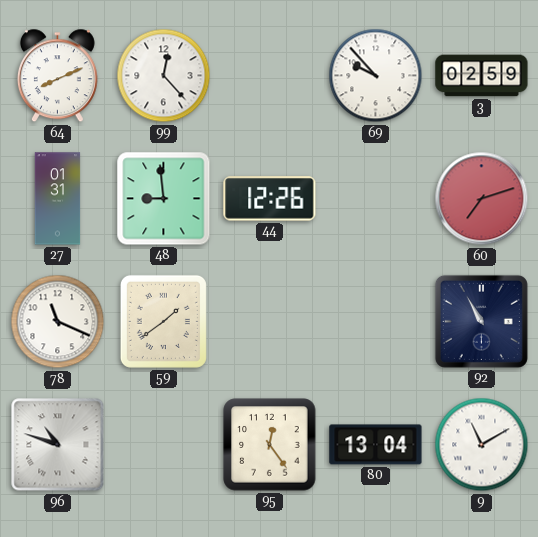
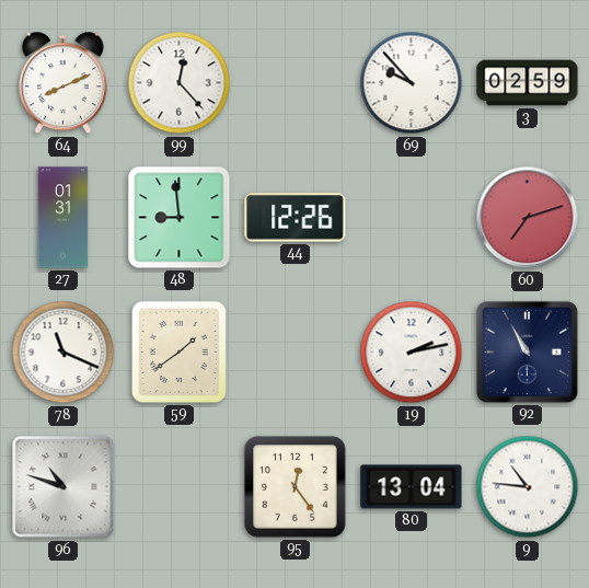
19: none -> 2:13 (412, 353)
9: 11:10 -> 10:46 (528, 487)
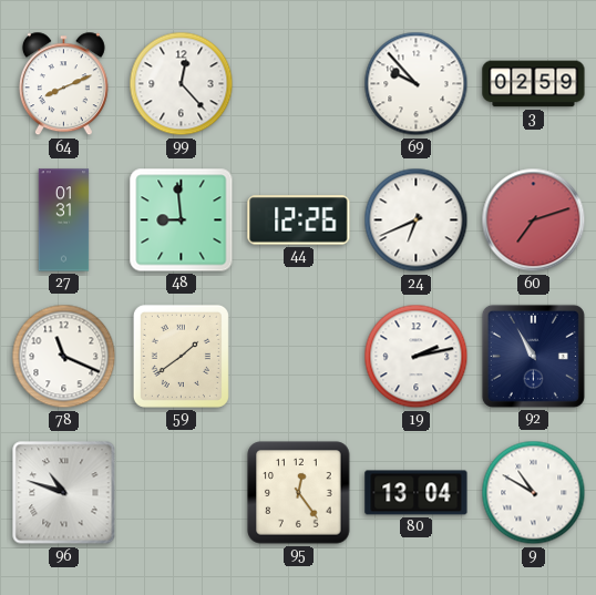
24: none -> 6:41 (417, 220)
9: 10:46 -> 10:50 (534, 493)
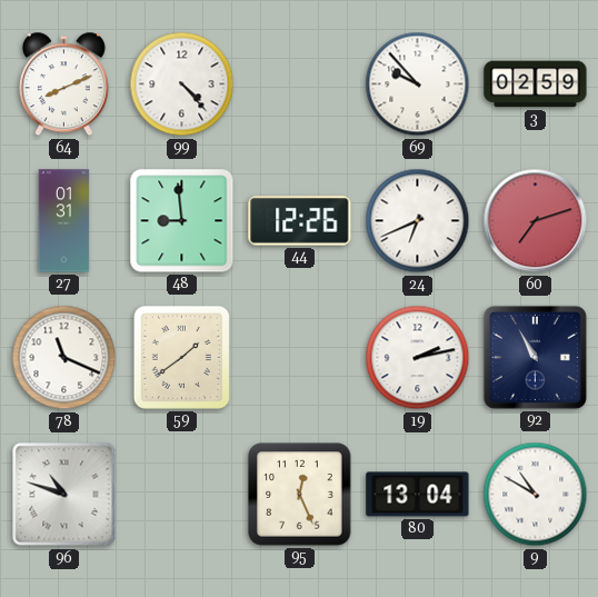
99: 12:23 -> 4:23 (182, 84)
95: 12:24 -> 12:26 (300, 495)
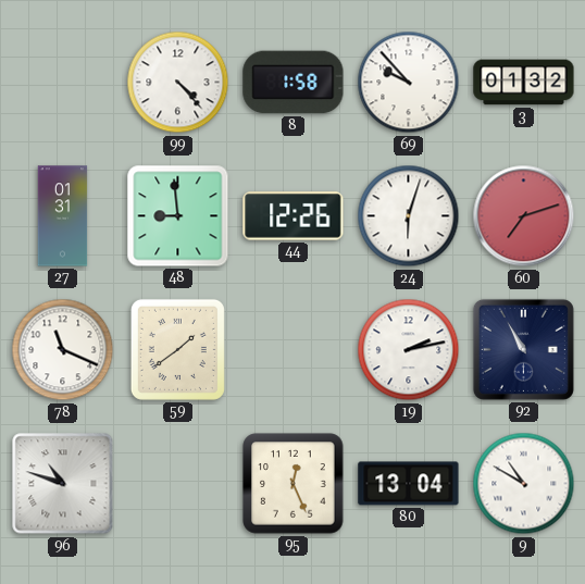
64: 8:11 -> none (63, 84)
8: none -> 1:58 (294, 83)
3: 02:59 -> 01:32 (524, 83)
24: 6:41 -> 6:03 (409, 216)
